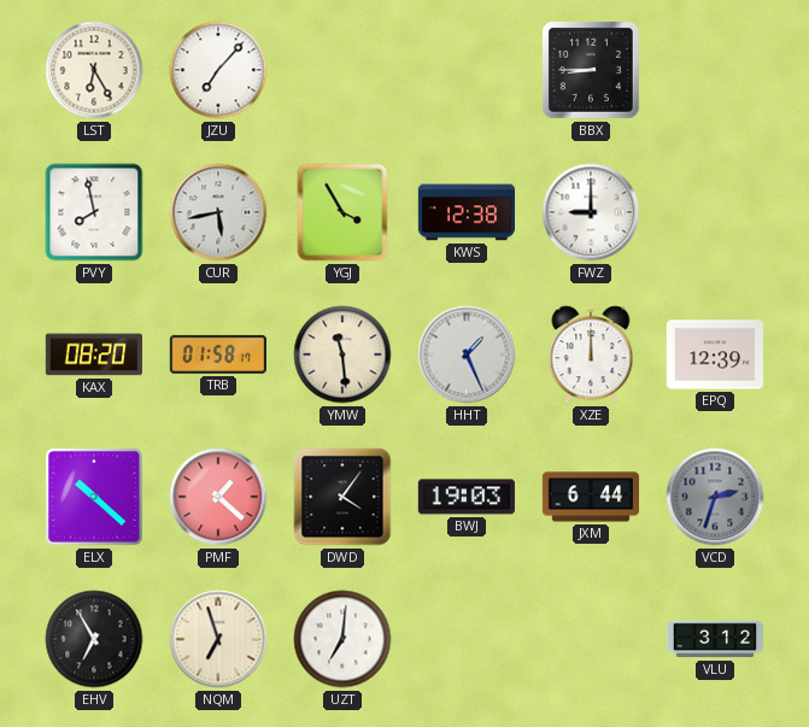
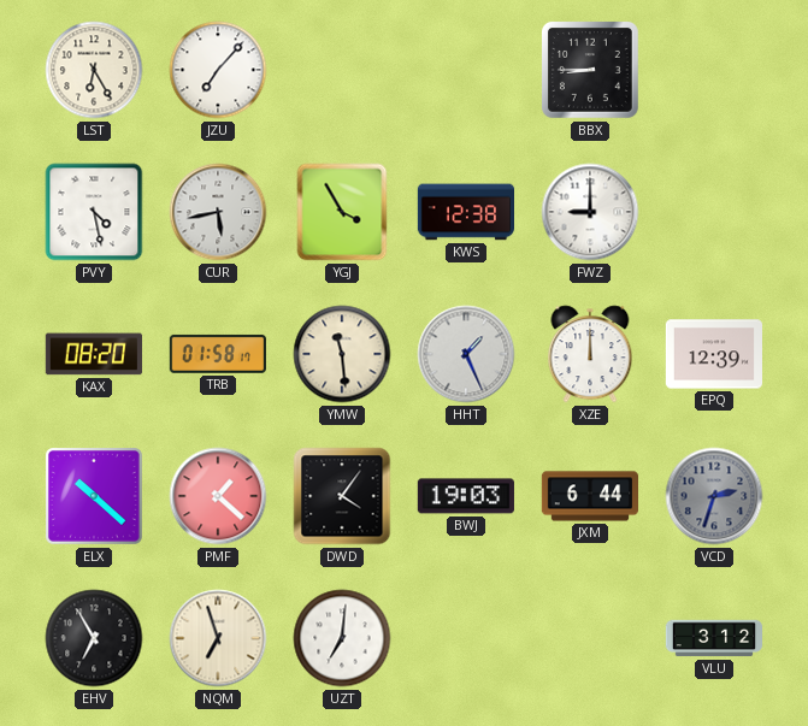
PVY: 7:58 -> 4:28 (94, 212)
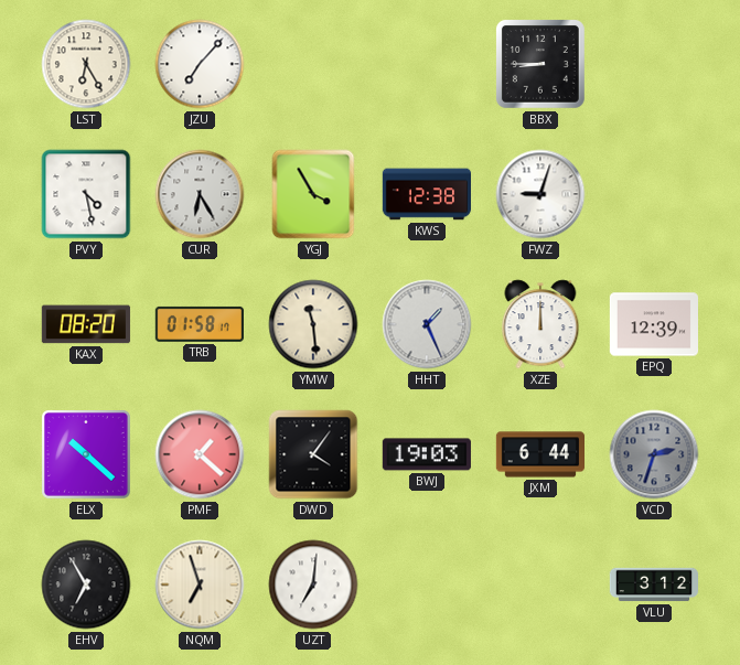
CUR: 5:43 -> 6:25 (200, 194)
FWZ: 9:00 -> 9:03 (540, 194)
